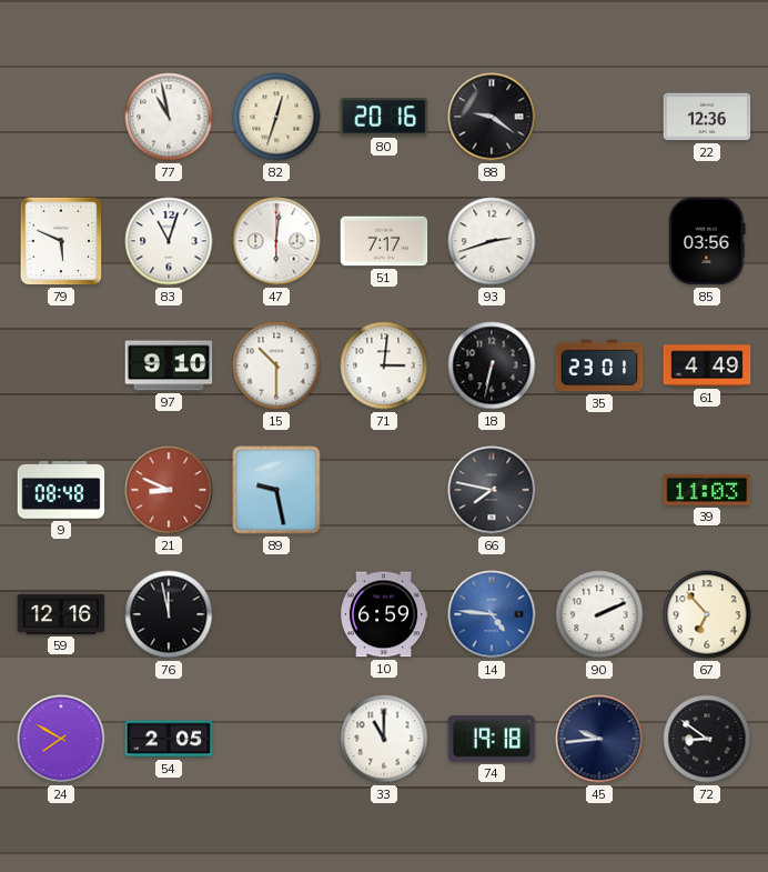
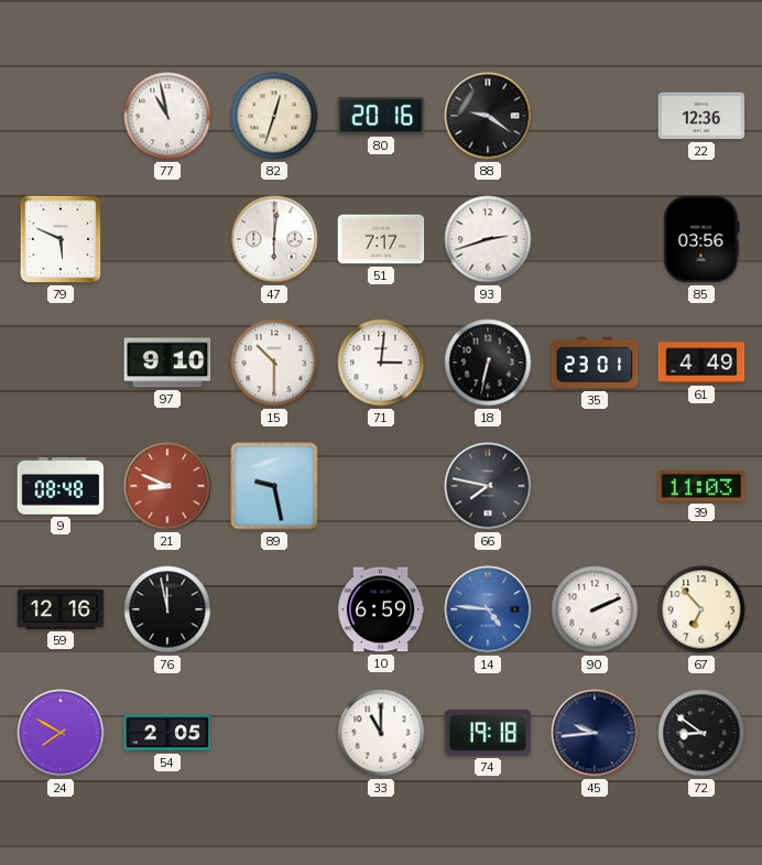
83: 11:03 -> none (169, 241)
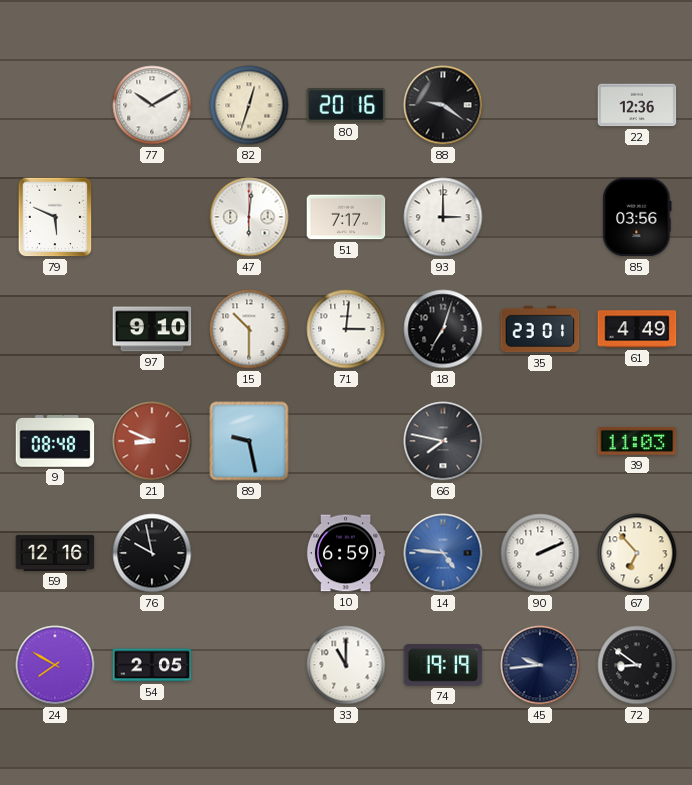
77: 10:58 -> 10:10 (152, 105)
93: 2:42 -> 3:00 (443, 217)
18: 6:32 -> 7:03 (443, 329)
76: 11:58 -> 9:58 (152, 553)
74: 19:18 -> 19:19 (443, 665)
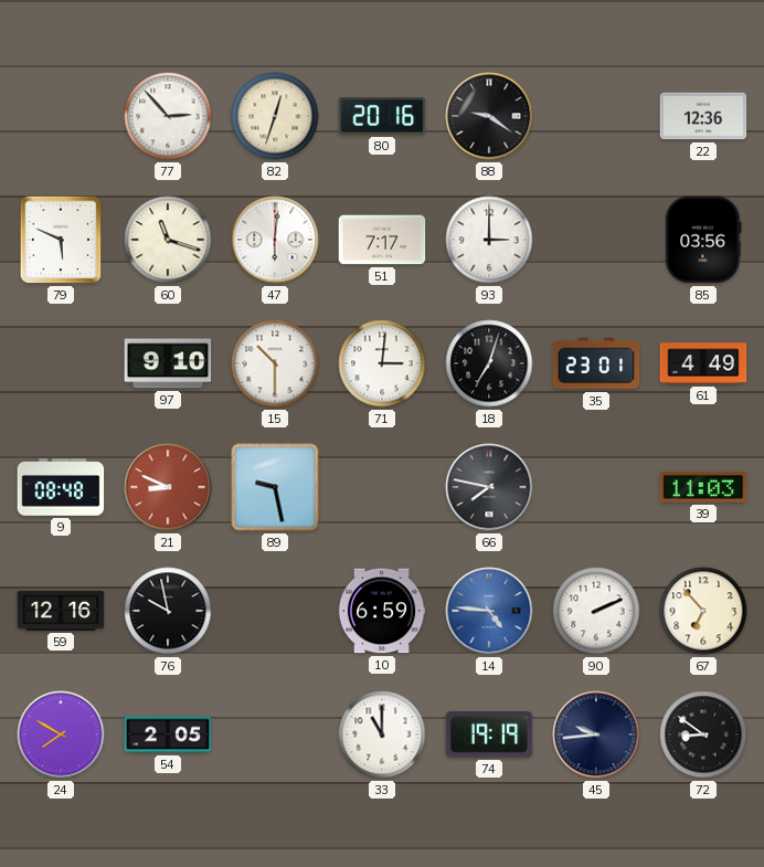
77: 10:10 -> 2:53 (168, 116)
60: none -> 11:18 (168, 240)
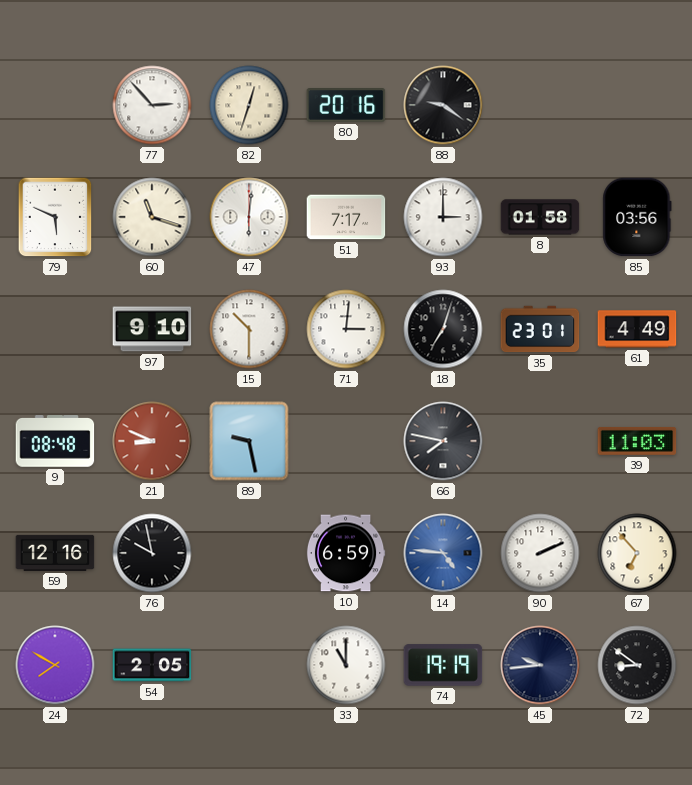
22: 12:36 -> none (703, 116)
8: none -> 01:58 (540, 217)
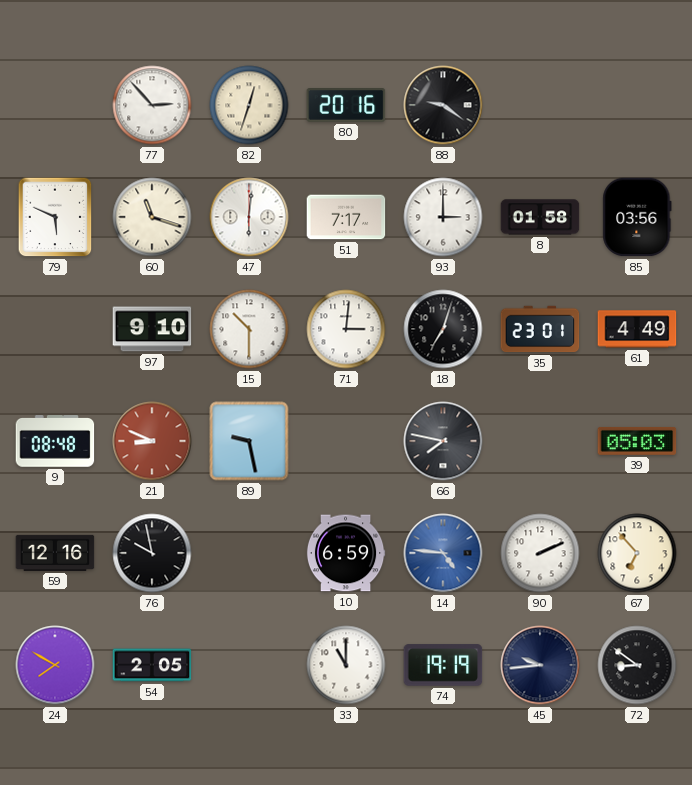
39: 11:03 -> 05:03 (637, 441)
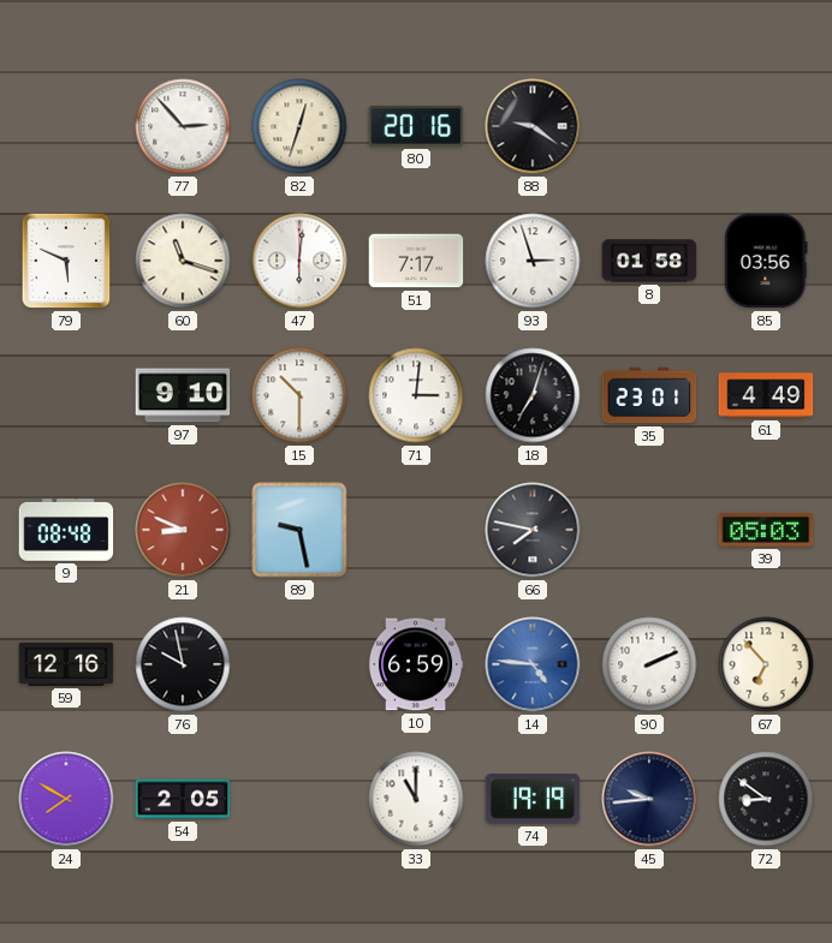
93: 3:00 -> 2:57 (533, 261)
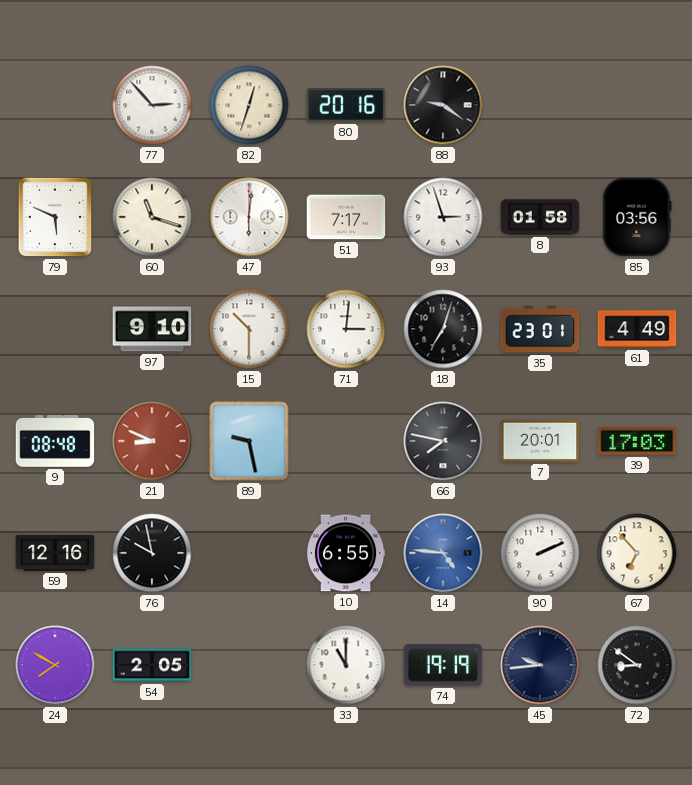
7: none -> 20:01 (540, 441)
39: 05:03 -> 17:03 (637, 441)
10: 6:59 -> 6:55 (346, 553)
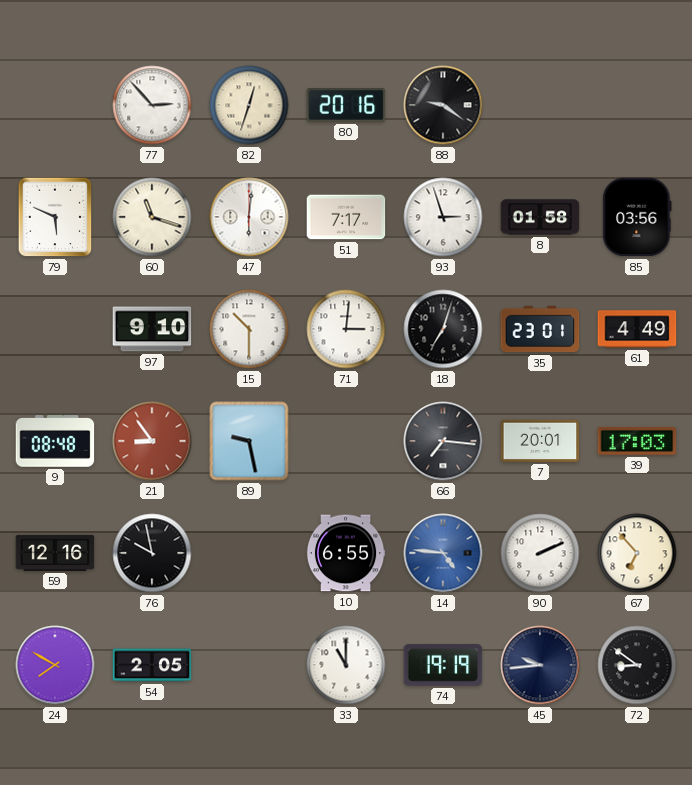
21: 8:49 -> 8:54 (152, 441)
66: 7:47 -> 7:16 (443, 441)
